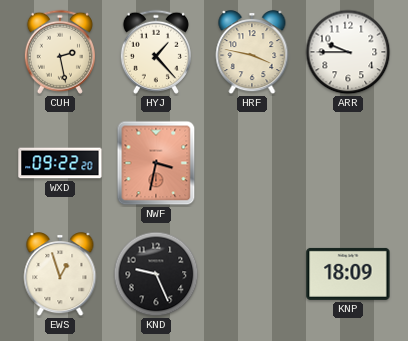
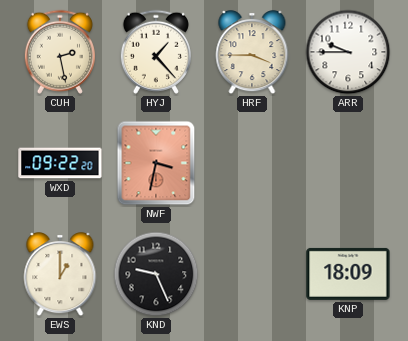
HRF: 3:47 -> 3:45 (252, 53)
EWS: 12:57 -> 1:00 (60, 275)
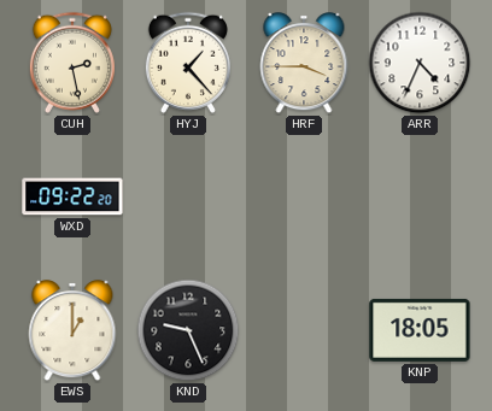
ARR: 9:45 -> 4:34 (420, 63)
NWF: 3:32 -> none (156, 163)
KNP: 18:09 -> 18:05 (420, 330)
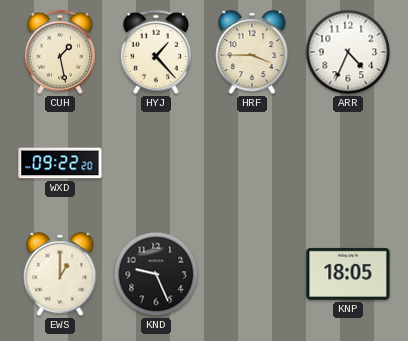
CUH: 2:28 -> 1:28 (60, 52)
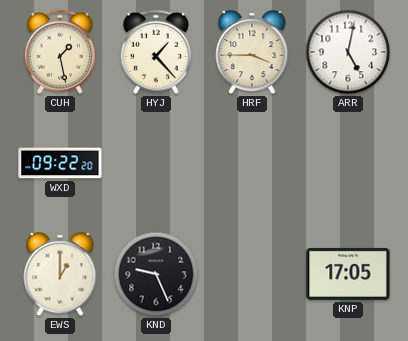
ARR: 4:34 -> 5:02 (348, 52)
KNP: 18:05 -> 17:05 (348, 274)
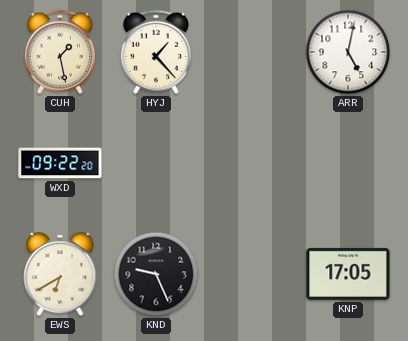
HRF: 3:45 -> none (252, 53)
EWS: 1:00 -> 6:40 (60, 275)
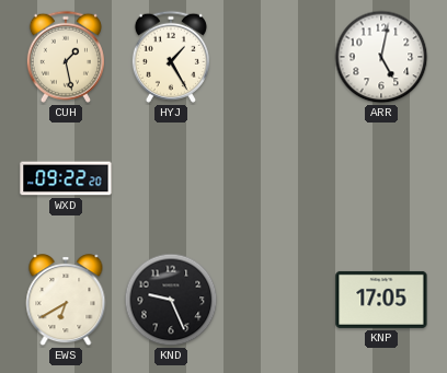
HYJ: 1:23 -> 1:25 (171, 57)
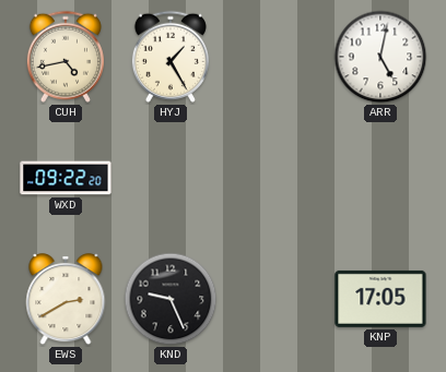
CUH: 1:28 -> 4:43 (66, 57)
EWS: 6:40 -> 2:40 (66, 300)
